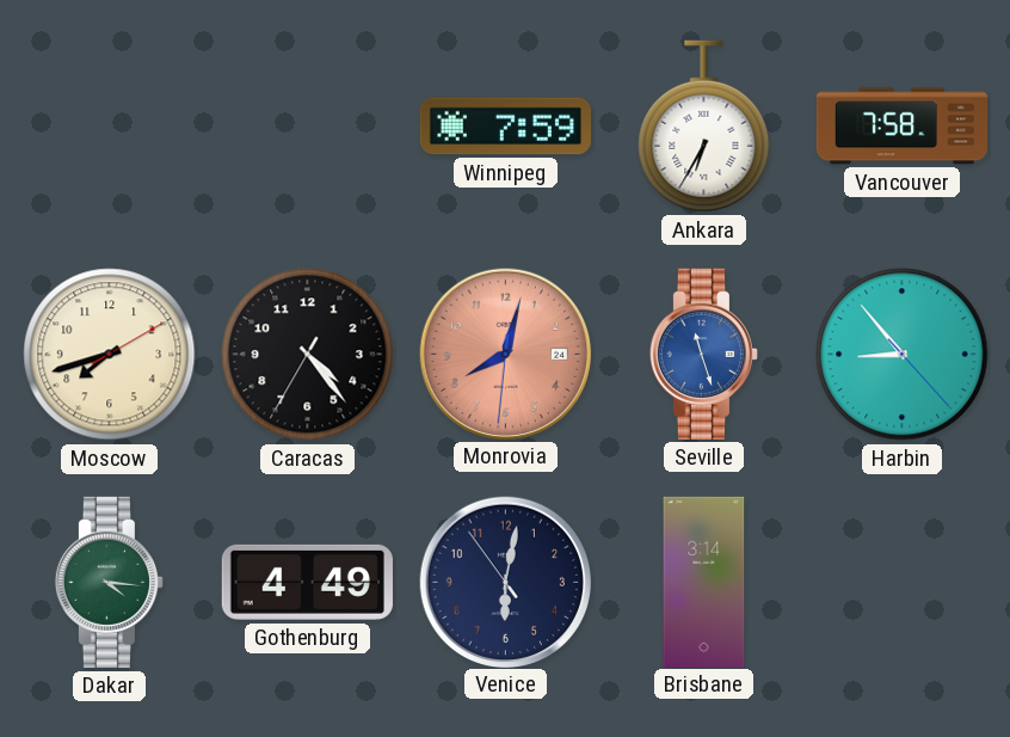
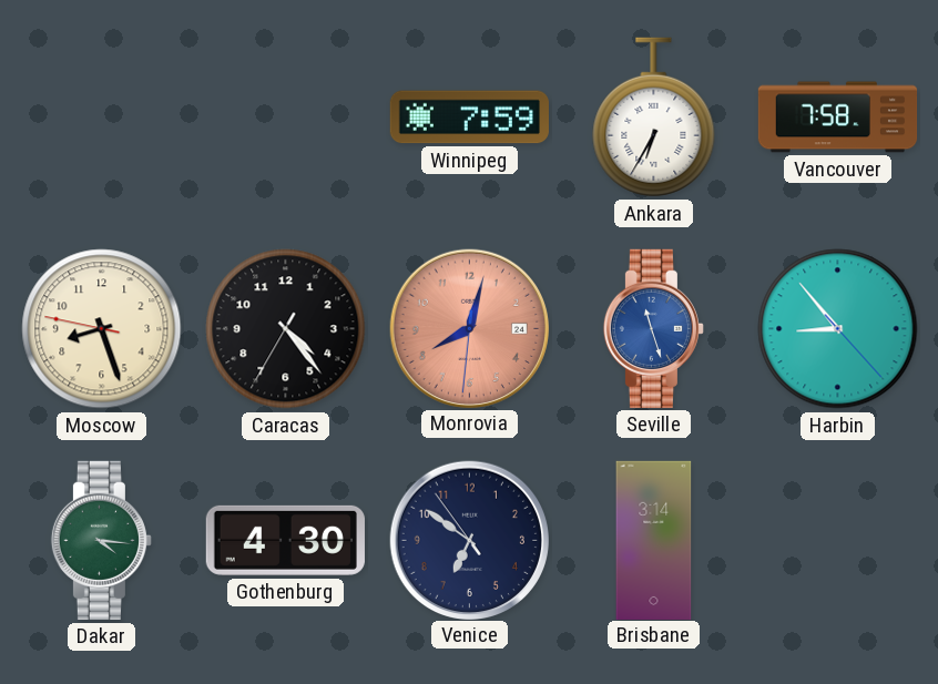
Moscow: 7:42 -> 8:26 (102, 329)
Gothenburg: 4:49 -> 4:30 (285, 540)
Venice: 6:01 -> 6:50 (469, 540)
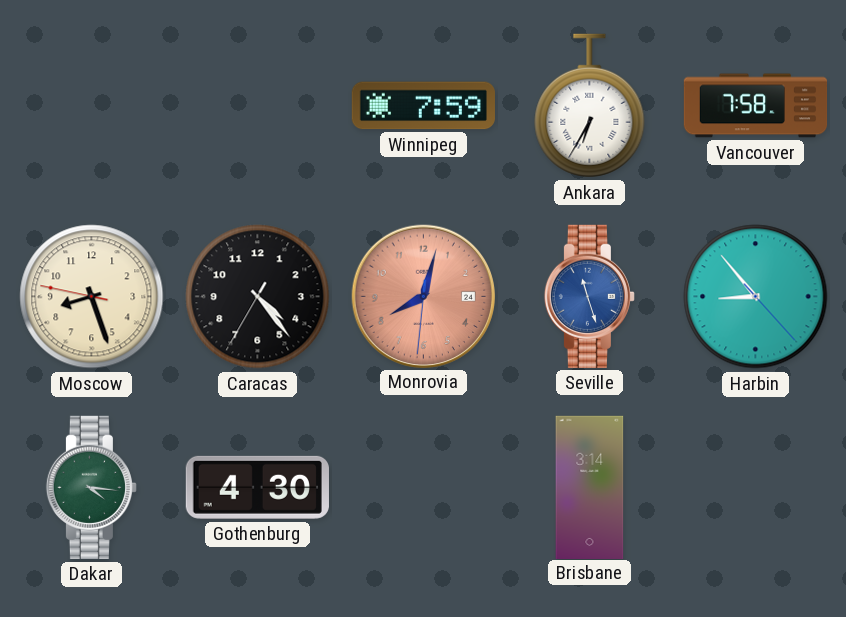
Venice: 6:50 -> none (469, 540)
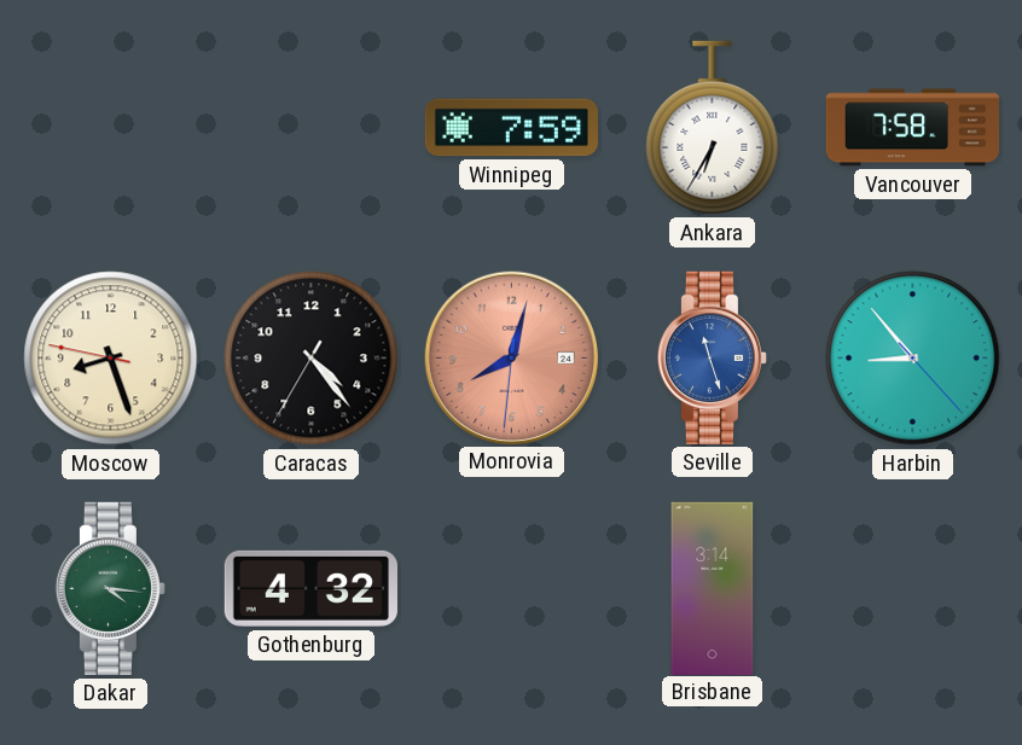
Gothenburg: 4:30 -> 4:32 (310, 588)
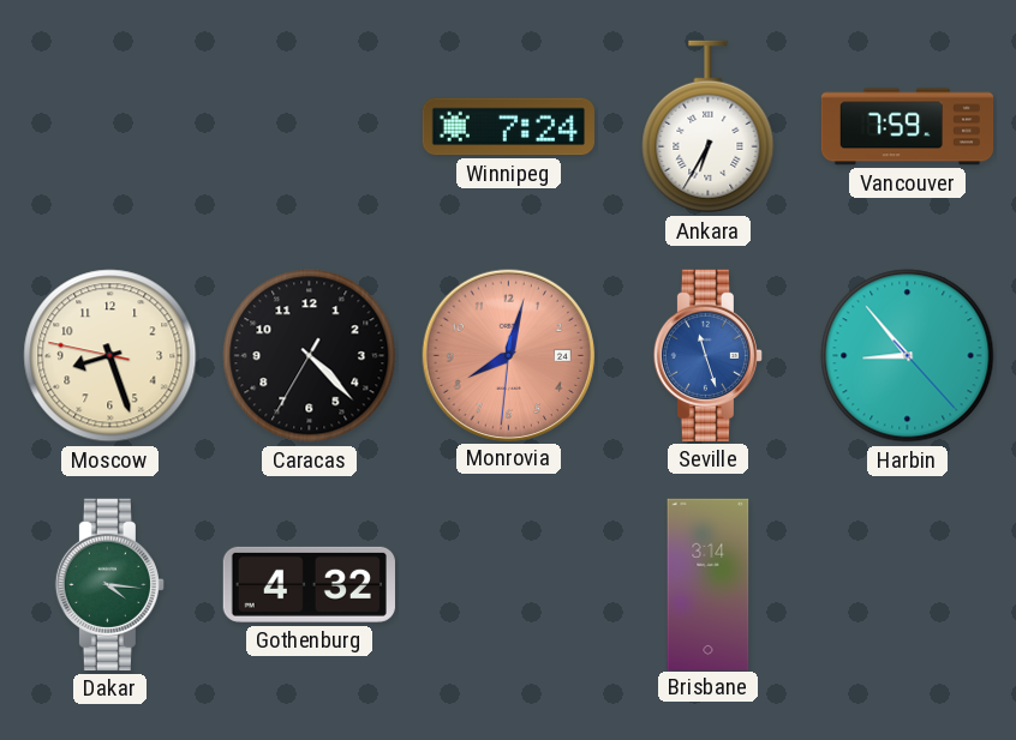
Winnipeg: 7:59 -> 7:24 (508, 127)
Vancouver: 7:58 -> 7:59 (908, 127)
Caracas: 4:23 -> 4:22 (310, 356)
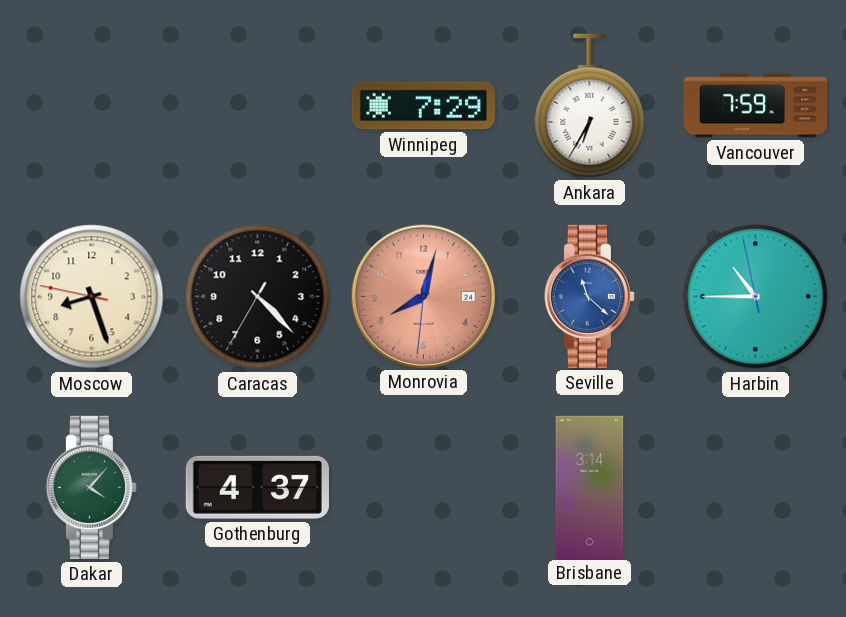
Winnipeg: 7:24 -> 7:29 (423, 106)
Seville: 11:27 -> 11:22 (589, 296)
Harbin: 8:53 -> 10:44 (756, 297)
Dakar: 4:16 -> 4:07 (91, 487)
Gothenburg: 4:32 -> 4:37 (257, 487)
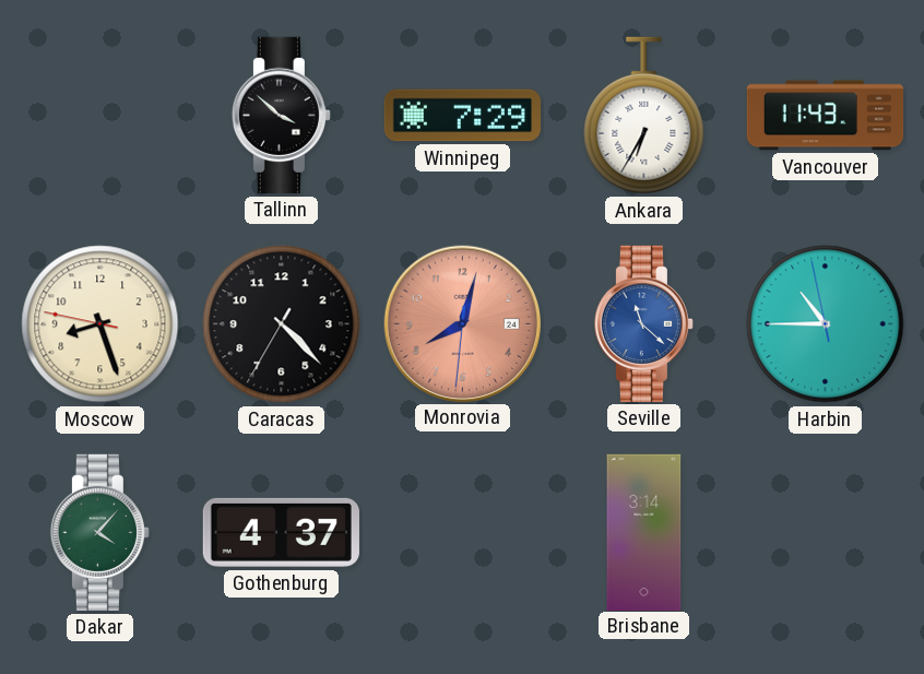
Tallinn: none -> 3:52 (281, 115)
Vancouver: 7:59 -> 11:43 (826, 116)
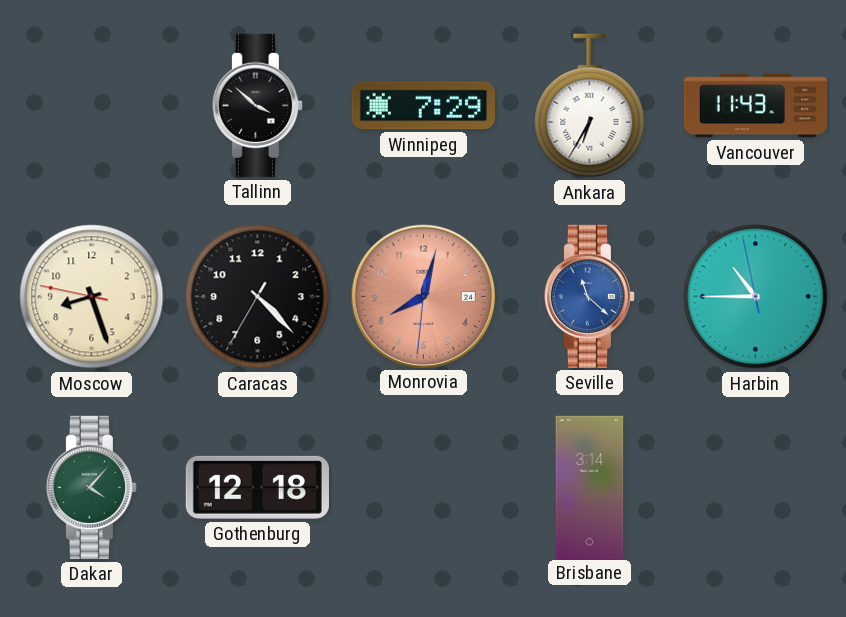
Gothenburg: 4:37 -> 12:18 (257, 487)
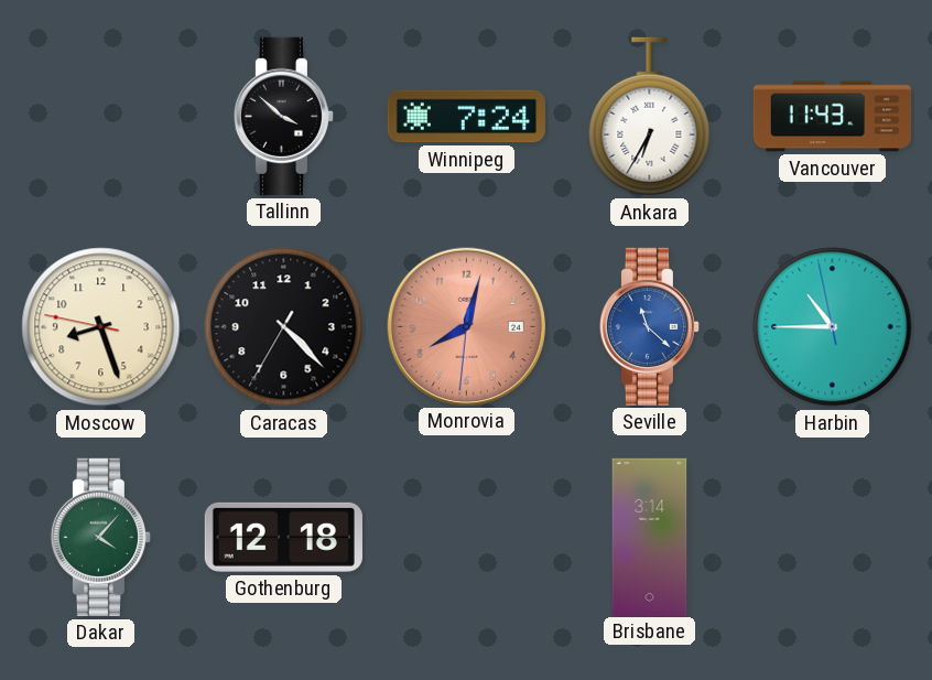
Winnipeg: 7:29 -> 7:24 (466, 117)
